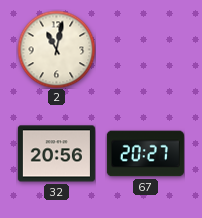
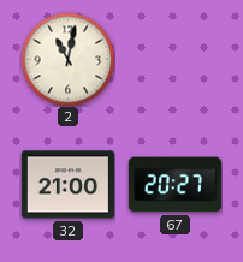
32: 20:56 -> 21:00 (67, 185)
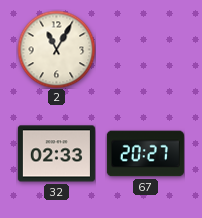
2: 11:02 -> 11:05 (56, 49)
32: 21:00 -> 02:33 (56, 154)
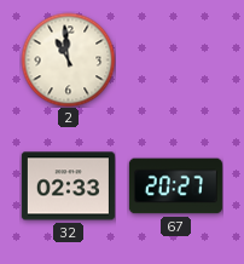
2: 11:05 -> 10:59 (68, 59)
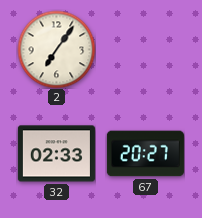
2: 10:59 -> 7:06 (56, 49)
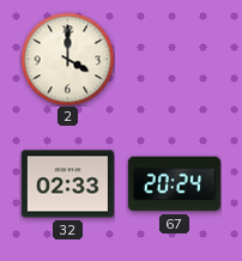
2: 7:06 -> 4:00 (67, 59)
67: 20:27 -> 20:24 (174, 184)
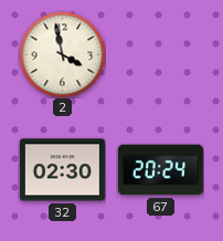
2: 4:00 -> 3:58 (62, 54)
32: 02:33 -> 02:30 (62, 170)
